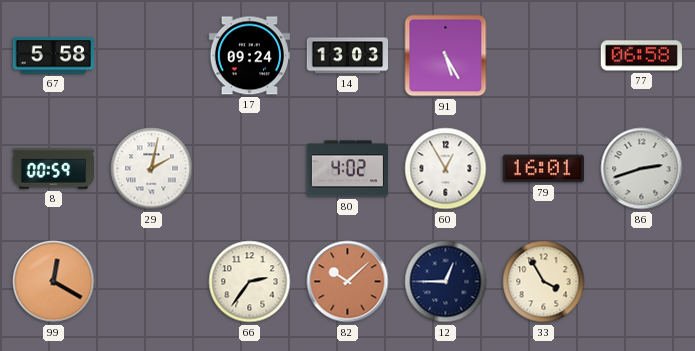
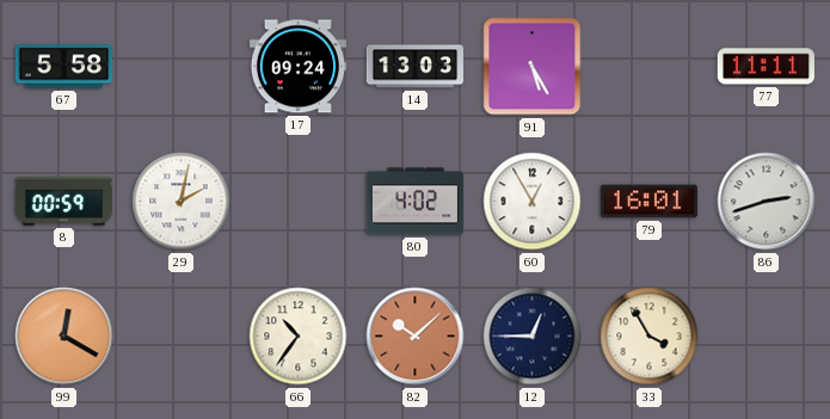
77: 06:58 -> 11:11 (766, 67)
66: 2:36 -> 10:36 (299, 337)
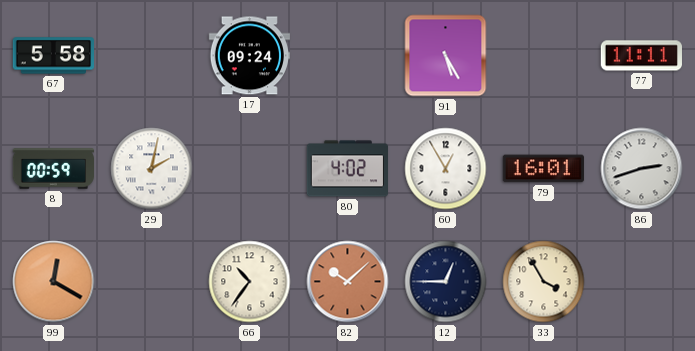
14: 13:03 -> none (414, 67)
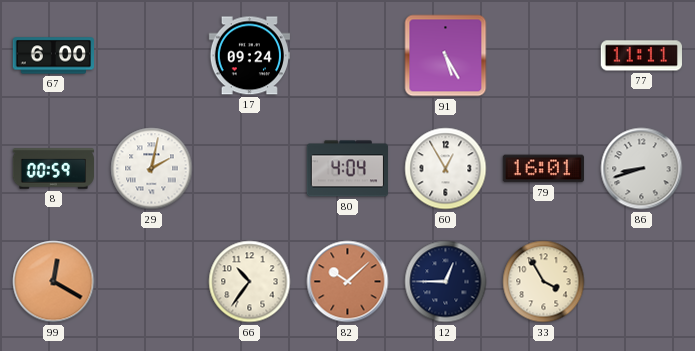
67: 5:58 -> 6:00 (53, 56)
80: 4:02 -> 4:04 (347, 169)
86: 2:42 -> 8:42 (642, 169)
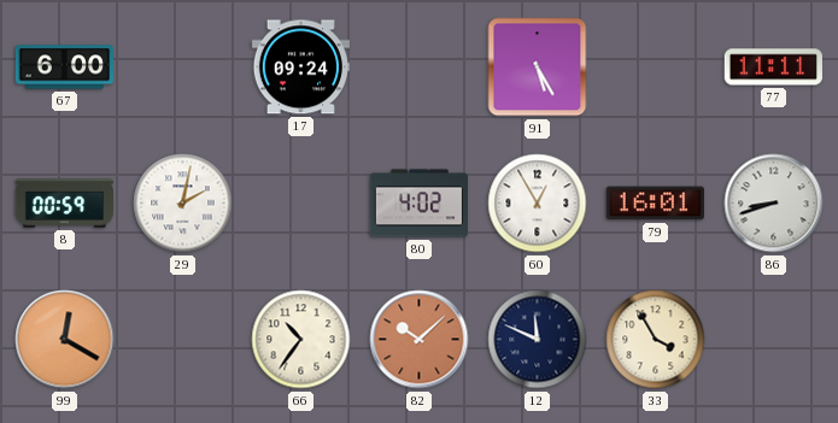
80: 4:04 -> 4:02 (418, 204)
12: 12:45 -> 11:49 (538, 340)
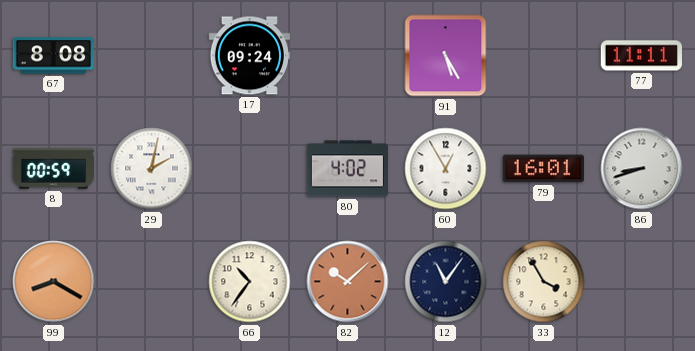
67: 6:00 -> 8:08 (53, 56)
99: 12:20 -> 8:20 (54, 282)
12: 11:49 -> 11:06 (446, 282)
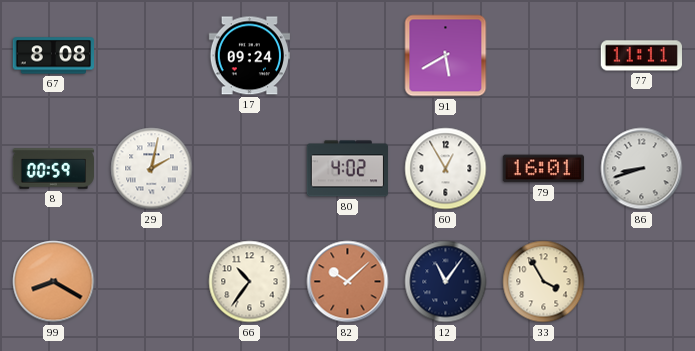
91: 5:25 -> 5:40 (446, 56)
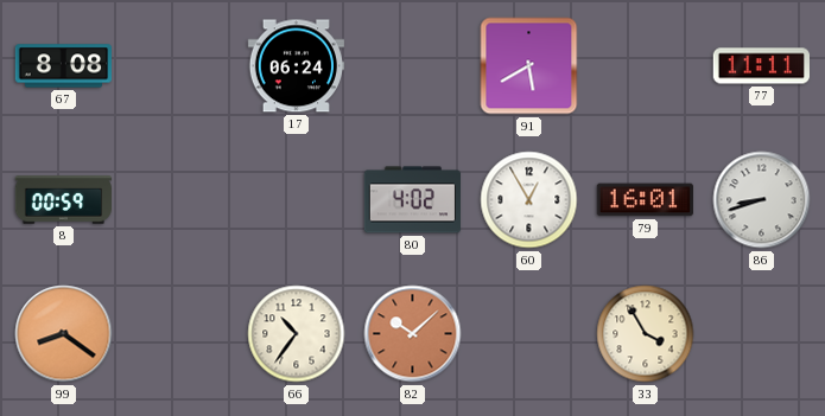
17: 09:24 -> 06:24 (296, 66)
29: 2:02 -> none (152, 169)
99: 8:20 -> 8:21 (64, 334)
12: 11:06 -> none (446, 282)
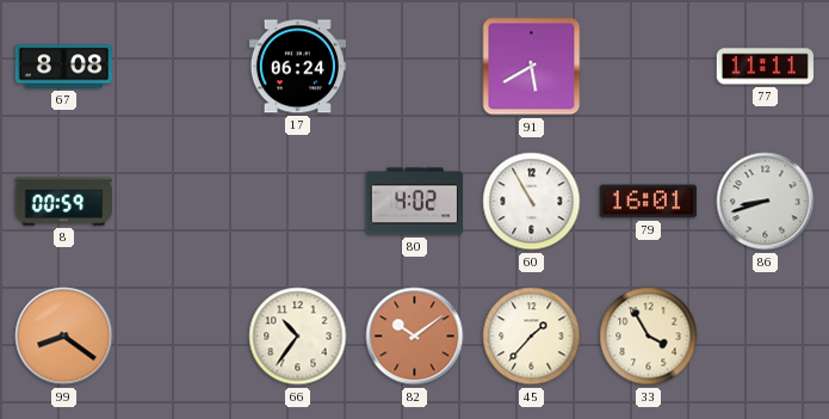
60: 12:55 -> 10:55 (532, 202)
82: 10:08 -> 10:09 (415, 337)
45: none -> 1:37 (532, 337)
